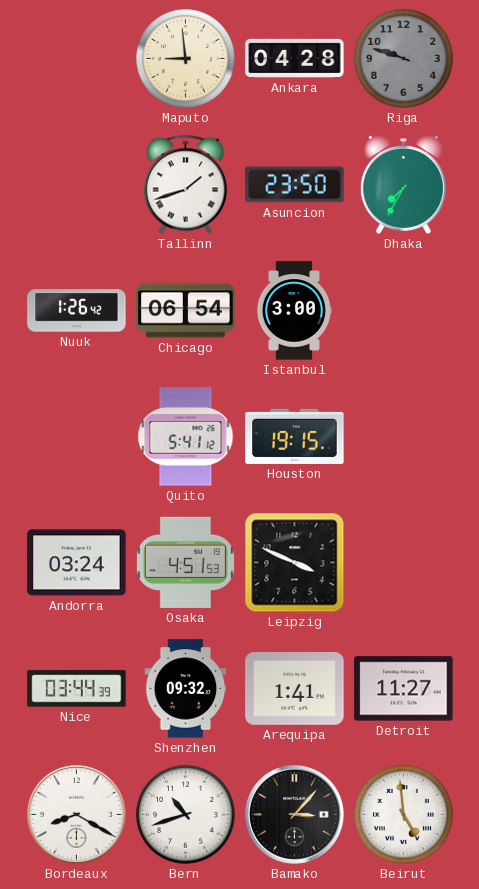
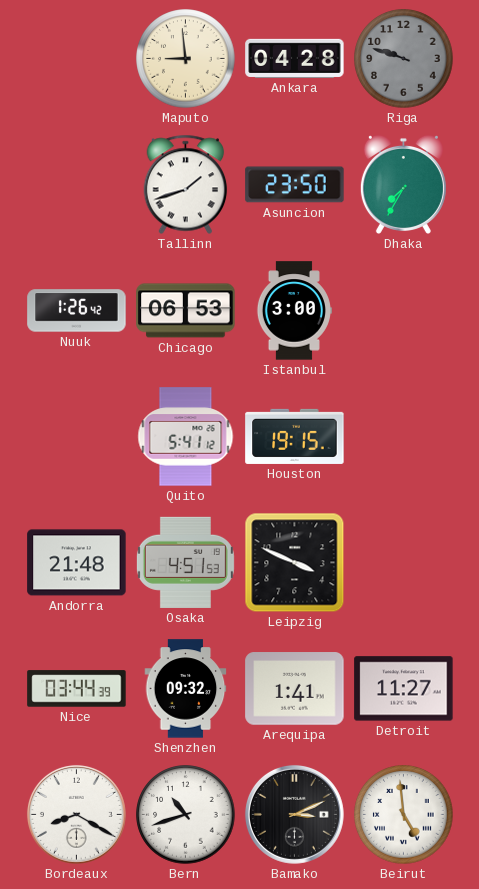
Chicago: 06:54 -> 06:53 (186, 311)
Andorra: 03:24 -> 21:48 (77, 563)
Bamako: 3:07 -> 3:11 (294, 814)
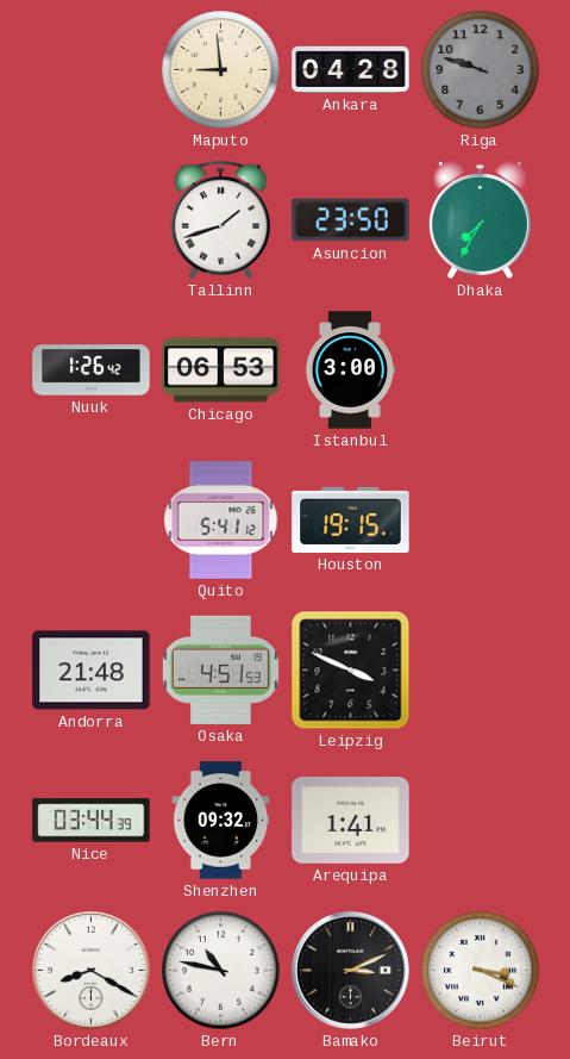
Detroit: 11:27 -> none (404, 689)
Bern: 10:42 -> 10:47 (221, 971)
Beirut: 4:59 -> 3:19 (481, 971)
